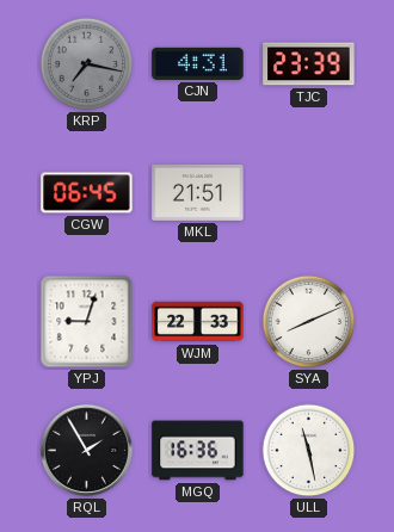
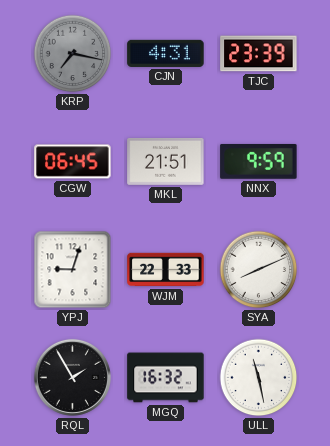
NNX: none -> 9:59 (259, 161)
MGQ: 16:36 -> 16:32 (166, 378)
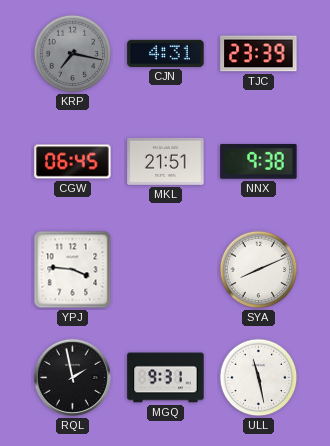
NNX: 9:59 -> 9:38 (259, 161)
YPJ: 9:03 -> 3:46 (73, 270)
WJM: 22:33 -> none (166, 270)
RQL: 1:55 -> 1:58 (72, 377)
MGQ: 16:32 -> 9:31 (166, 378)
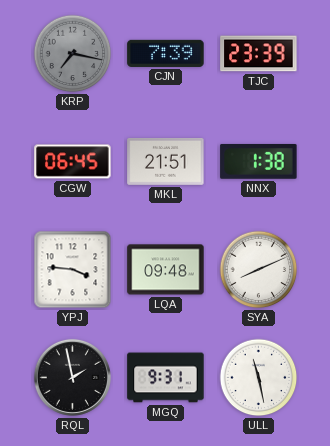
CJN: 4:31 -> 7:39 (166, 53)
NNX: 9:38 -> 1:38 (259, 161)
LQA: none -> 09:48 (166, 270)
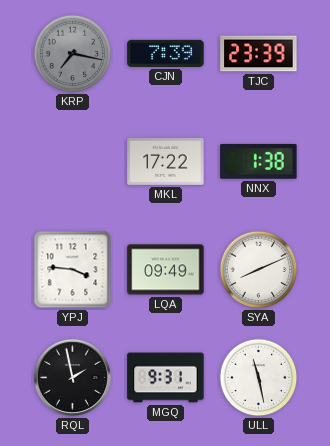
CGW: 06:45 -> none (73, 162)
MKL: 21:51 -> 17:22 (166, 161)
LQA: 09:48 -> 09:49 (166, 270)
